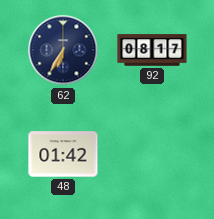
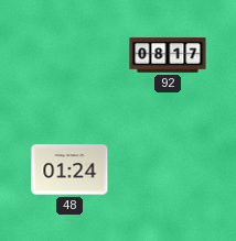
62: 6:35 -> none (63, 50)
48: 01:42 -> 01:24 (69, 169)
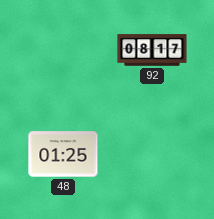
48: 01:24 -> 01:25 (63, 154)
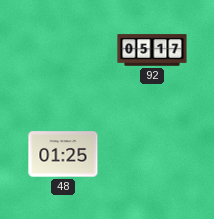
92: 08:17 -> 05:17 (152, 50)
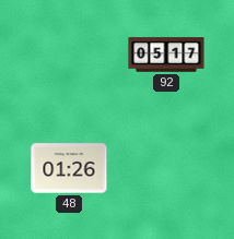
48: 01:25 -> 01:26 (69, 168)
